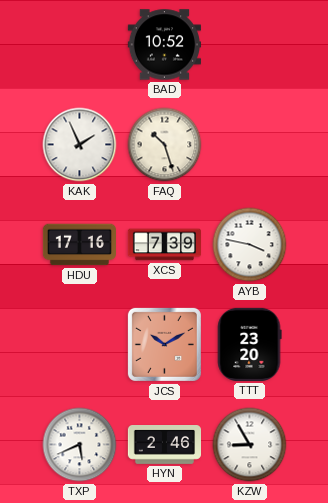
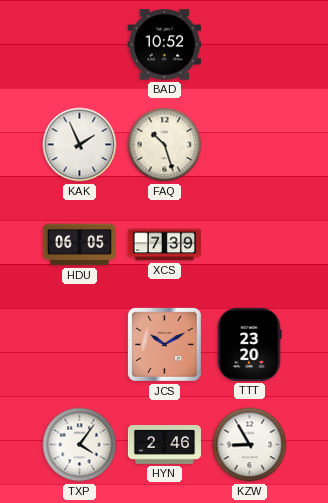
HDU: 17:16 -> 06:05 (79, 245)
AYB: 3:47 -> none (250, 245)
TXP: 5:41 -> 4:06 (80, 445)
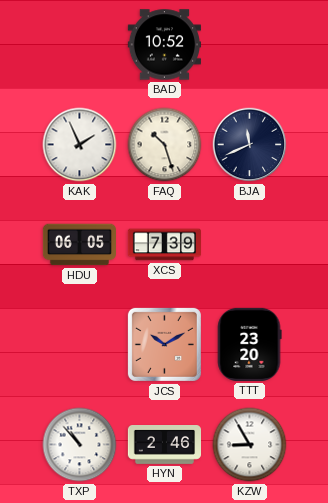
BJA: none -> 11:41 (250, 145)
TXP: 4:06 -> 10:53 (80, 445)
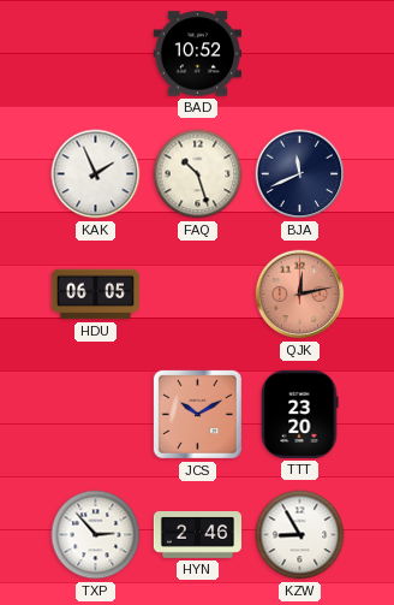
XCS: 7:39 -> none (164, 245)
QJK: none -> 12:13 (300, 295)
TXP: 10:53 -> 2:53 (96, 535)
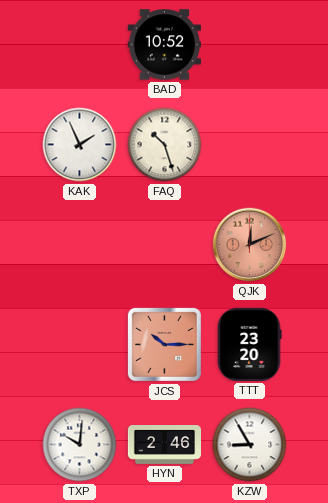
BJA: 11:41 -> none (300, 174)
HDU: 06:05 -> none (95, 295)
QJK: 12:13 -> 12:11 (250, 245)
JCS: 10:10 -> 10:15 (164, 344)
TXP: 2:53 -> 10:01 (80, 445)
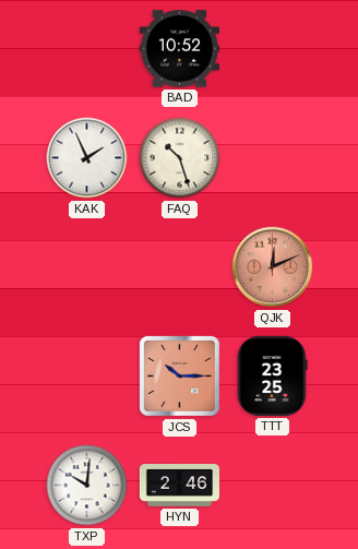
TTT: 23:20 -> 23:25 (272, 375)
KZW: 8:55 -> none (250, 445)
